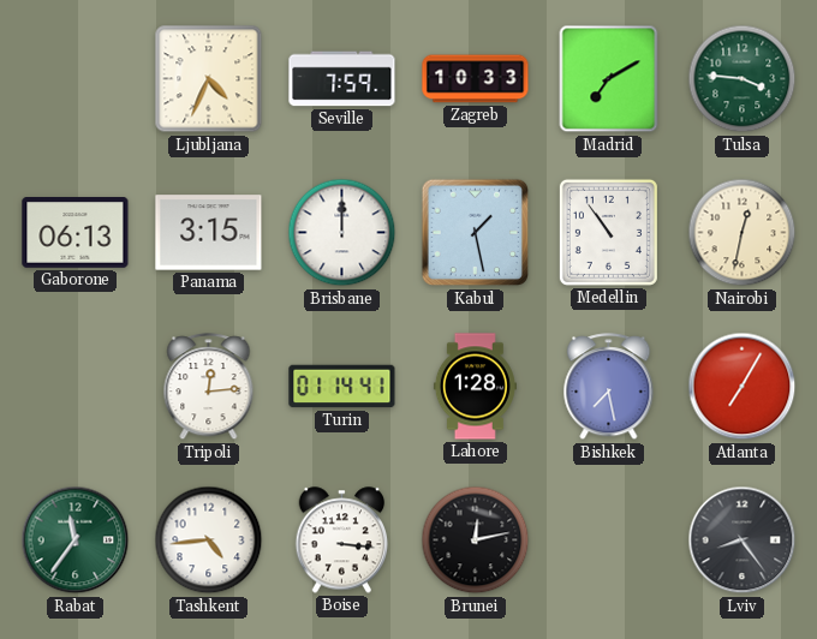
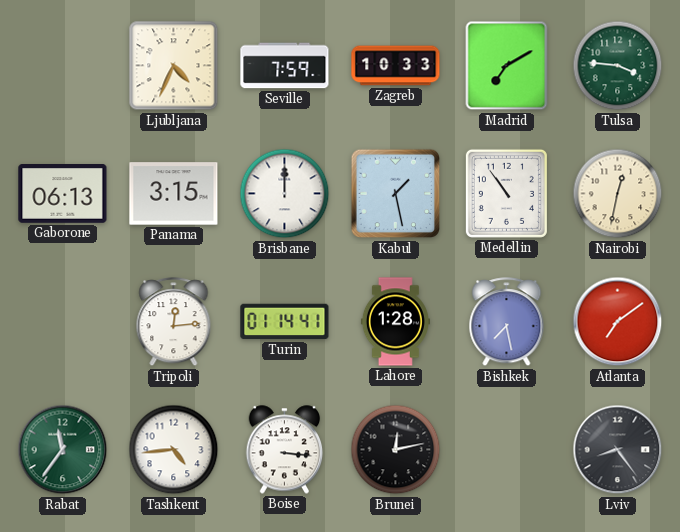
Atlanta: 7:05 -> 7:09 (618, 322)
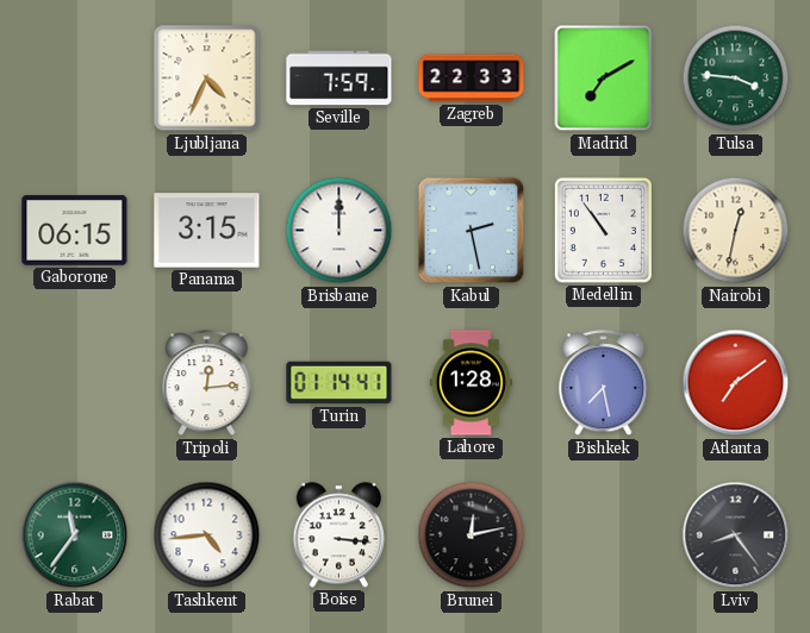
Zagreb: 10:33 -> 22:33 (472, 79)
Gaborone: 06:13 -> 06:15 (75, 231)
Kabul: 1:28 -> 2:28 (472, 231)
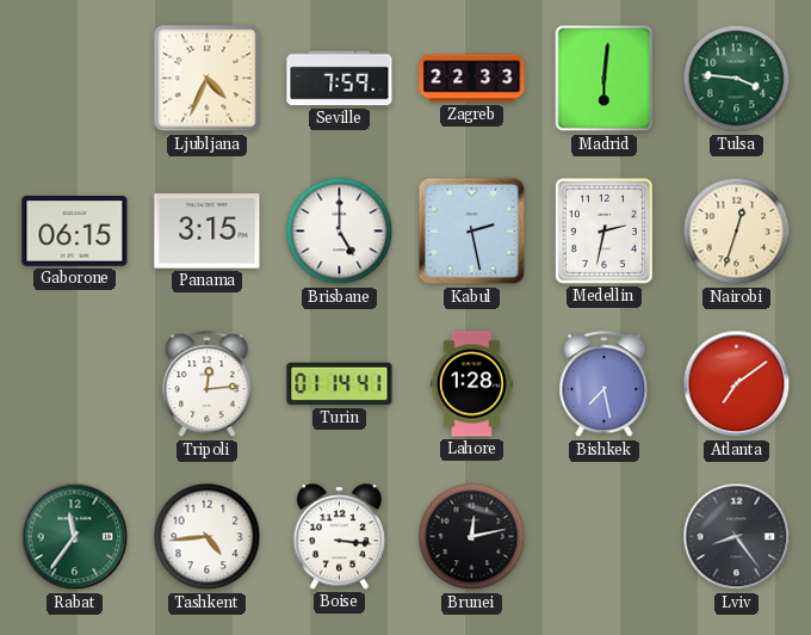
Madrid: 7:10 -> 6:01 (605, 79)
Brisbane: 12:00 -> 5:00 (340, 232)
Medellin: 10:54 -> 2:32 (603, 230)
Nairobi: 12:32 -> 12:33 (737, 232)
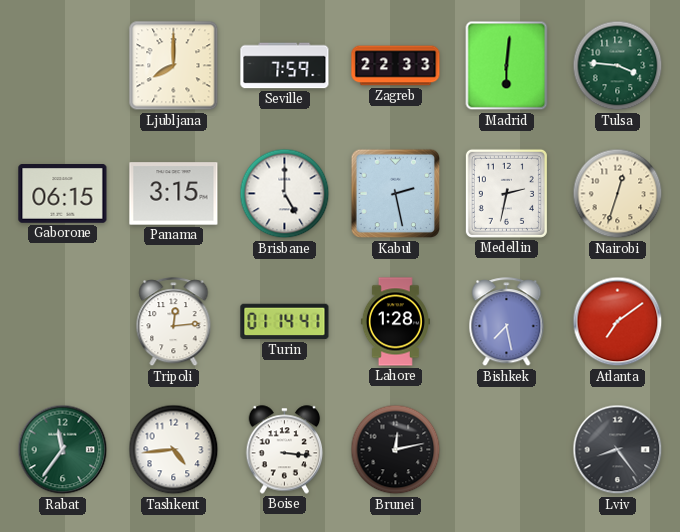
Ljubljana: 4:34 -> 8:00 (174, 66)
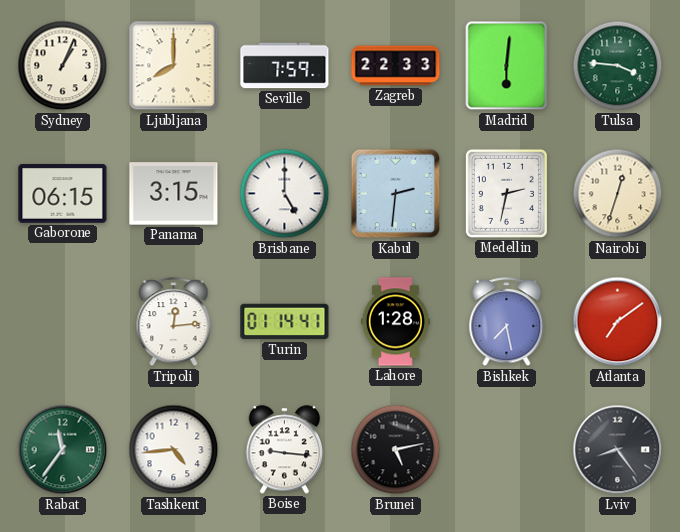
Sydney: none -> 1:04 (63, 66)
Kabul: 2:28 -> 2:31 (396, 194)
Boise: 3:16 -> 9:16 (285, 450)
Brunei: 12:13 -> 5:13 (396, 450)
